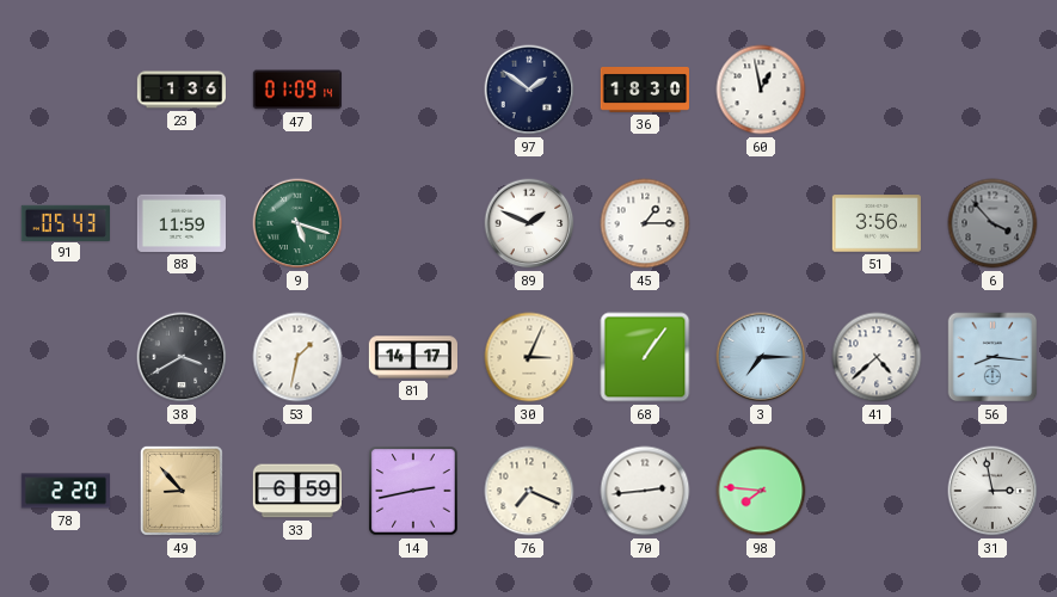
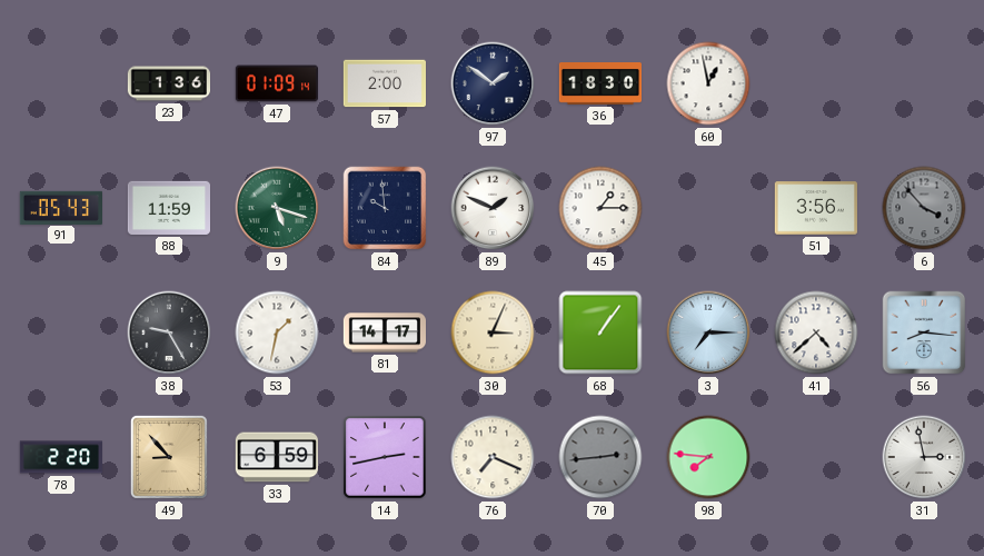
57: none -> 2:00 (384, 83)
84: none -> 9:59 (385, 208)
38: 3:40 -> 9:25 (169, 332)
70 dial: white -> grey (600, 457)
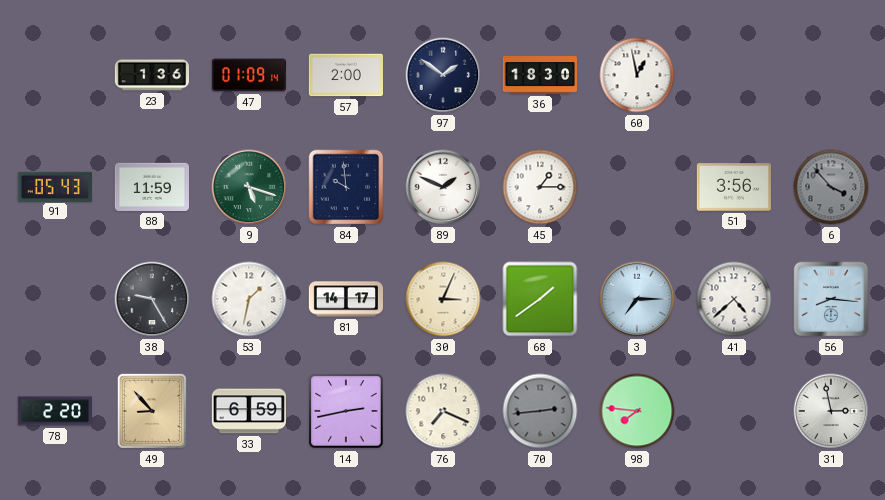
68: 1:06 -> 1:39 (540, 299)
